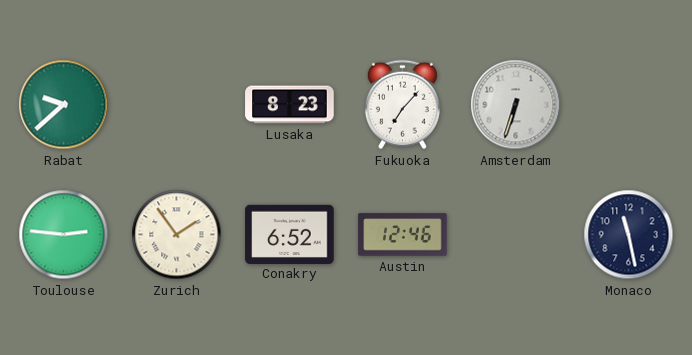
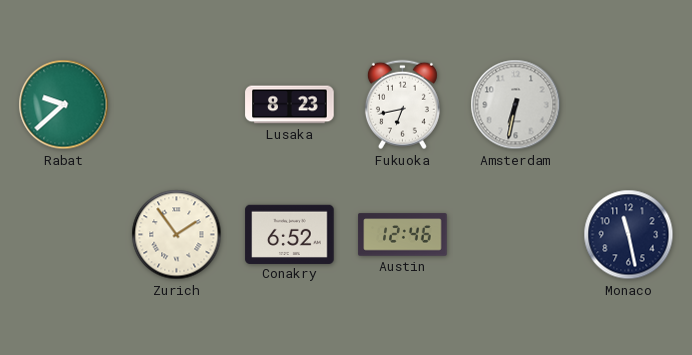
Fukuoka: 7:07 -> 6:43 (402, 105)
Amsterdam: 6:33 -> 6:32 (516, 105)
Toulouse: 2:46 -> none (64, 235)
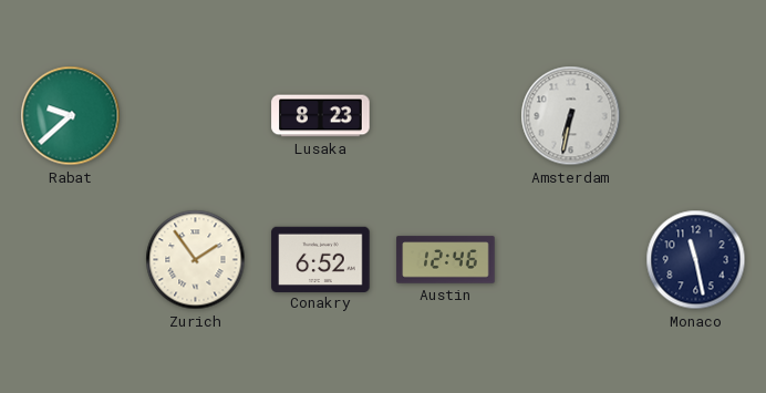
Fukuoka: 6:43 -> none (402, 105)
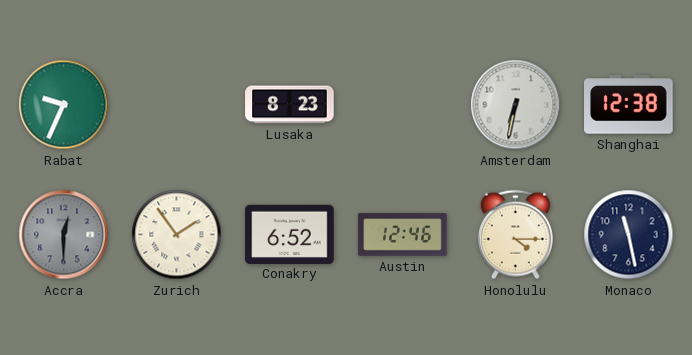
Rabat: 9:38 -> 9:34 (64, 105)
Shanghai: none -> 12:38 (629, 105)
Accra: none -> 12:30 (64, 235)
Honolulu: none -> 4:15 (515, 235)
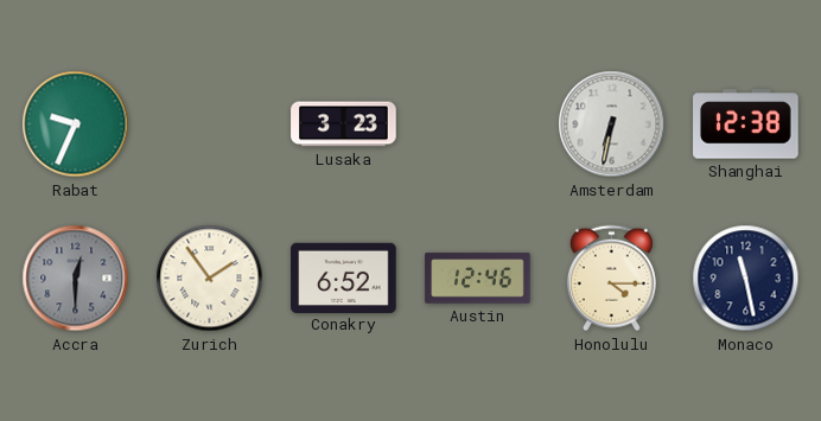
Lusaka: 8:23 -> 3:23 (344, 125)
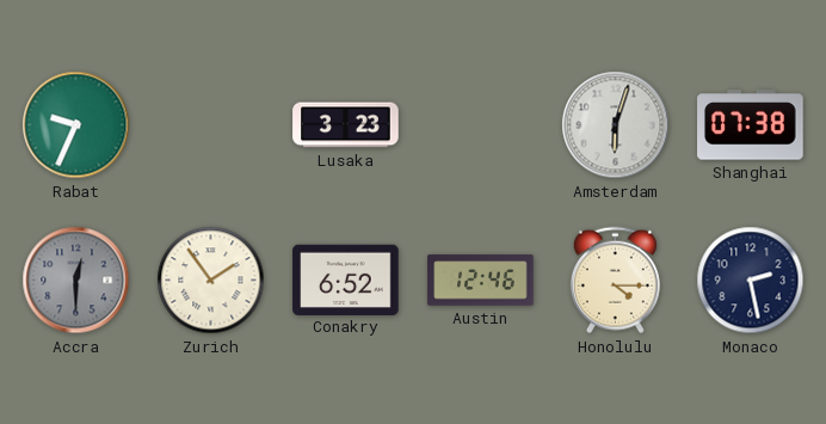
Amsterdam: 6:32 -> 6:03 (616, 125)
Shanghai: 12:38 -> 07:38 (751, 125)
Monaco: 11:28 -> 2:28 (751, 281)
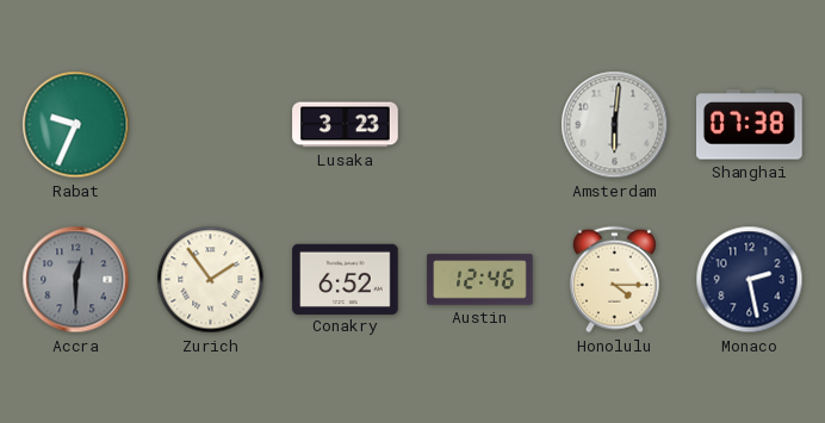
Amsterdam: 6:03 -> 6:01 (615, 125)
